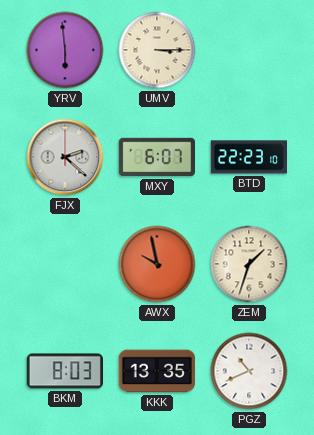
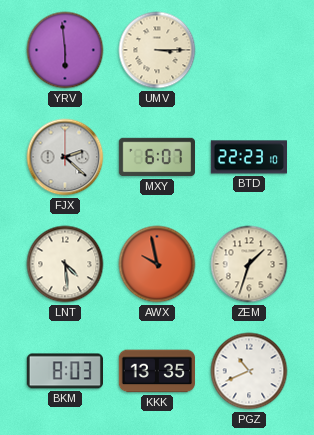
LNT: none -> 4:29 (65, 264)
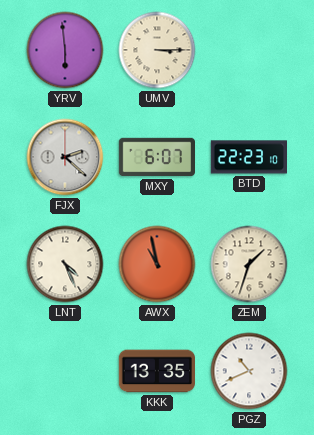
LNT: 4:29 -> 4:26 (65, 264)
AWX: 9:58 -> 10:58 (157, 264)
BKM: 8:03 -> none (64, 371)
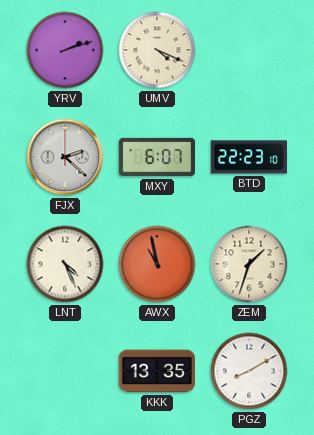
YRV: 5:59 -> 2:12 (65, 50)
UMV: 3:15 -> 4:19 (157, 50)
PGZ: 10:41 -> 8:10 (249, 371)
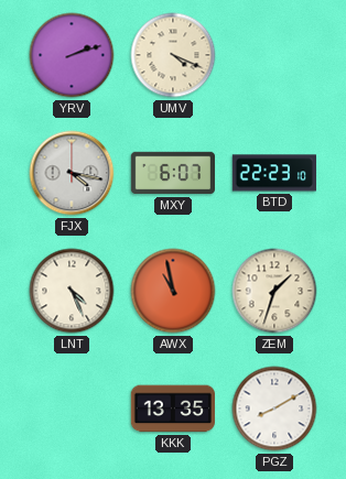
FJX: 2:22 -> 4:17 (72, 173)
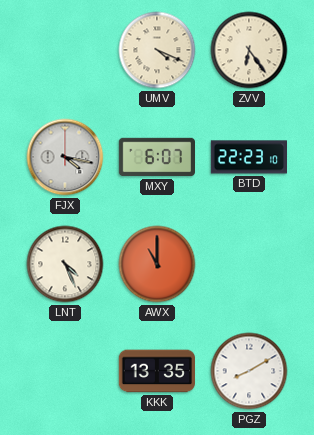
YRV: 2:12 -> none (72, 55)
ZVV: none -> 6:24 (249, 50)
AWX: 10:58 -> 11:00 (157, 264)
ZEM: 1:33 -> none (274, 291)
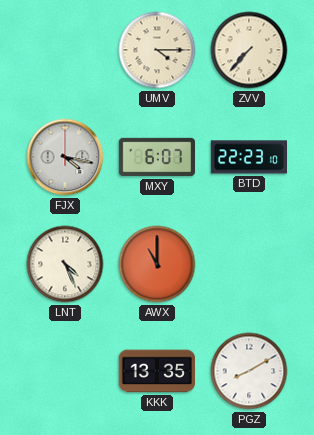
UMV: 4:19 -> 4:15 (157, 50)
ZVV: 6:24 -> 7:37 (249, 50)
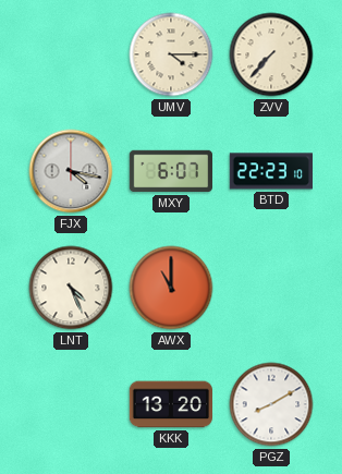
KKK: 13:35 -> 13:20 (170, 404)
